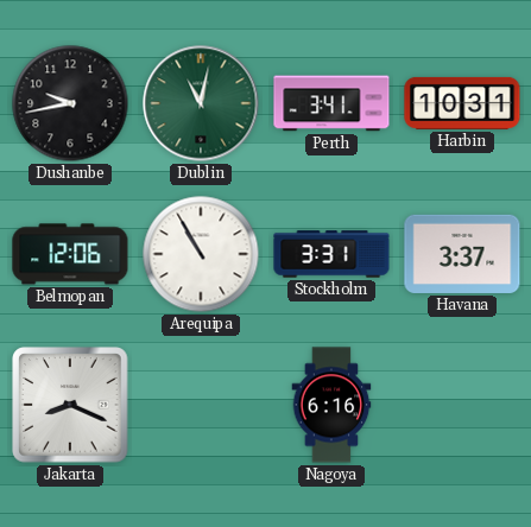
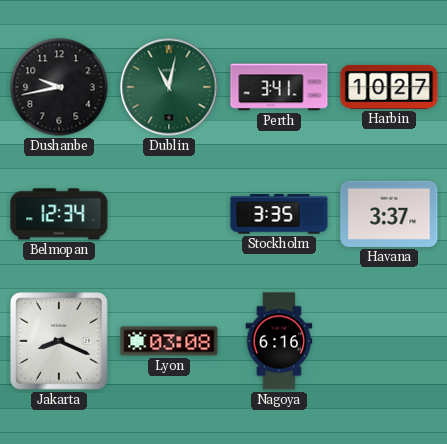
Harbin: 10:31 -> 10:27 (389, 87)
Belmopan: 12:06 -> 12:34 (59, 214)
Arequipa: 10:55 -> none (201, 254)
Stockholm: 3:31 -> 3:35 (279, 214)
Lyon: none -> 03:08 (169, 341)
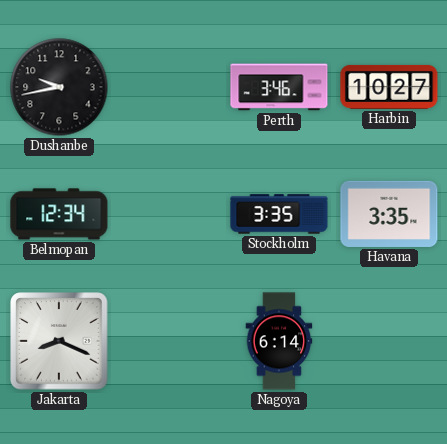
Dublin: 11:02 -> none (169, 87)
Perth: 3:41 -> 3:46 (279, 87)
Havana: 3:37 -> 3:35 (389, 214)
Lyon: 03:08 -> none (169, 341)
Nagoya: 6:16 -> 6:14 (279, 341)
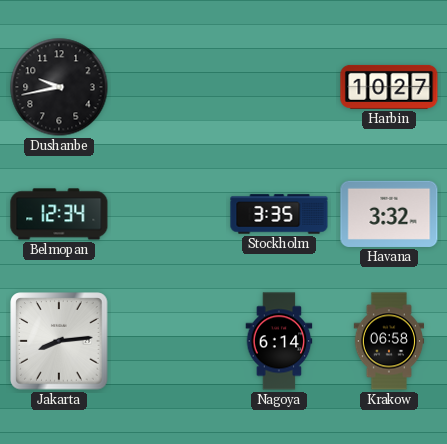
Perth: 3:46 -> none (279, 87)
Havana: 3:35 -> 3:32 (389, 214)
Jakarta: 8:19 -> 8:14 (59, 341)
Krakow: none -> 06:58 (389, 341)
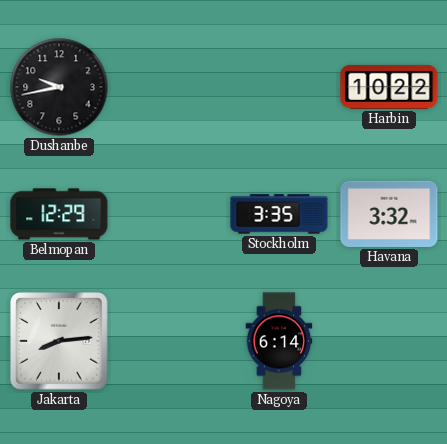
Harbin: 10:27 -> 10:22 (389, 87)
Belmopan: 12:34 -> 12:29 (59, 214)
Krakow: 06:58 -> none (389, 341)
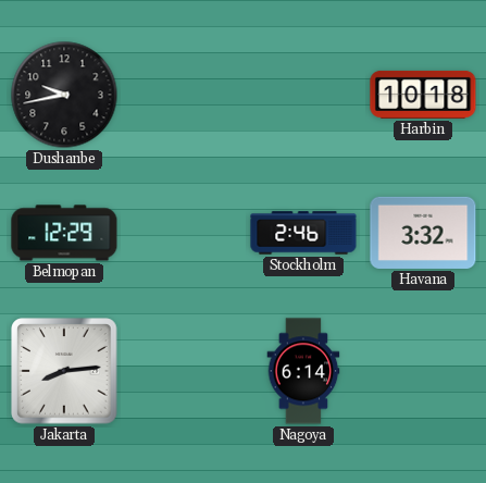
Harbin: 10:22 -> 10:18 (423, 95)
Stockholm: 3:35 -> 2:46 (303, 233)
